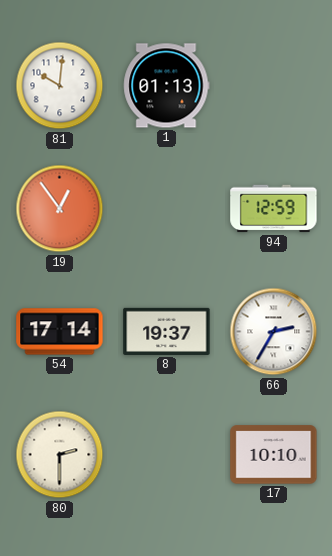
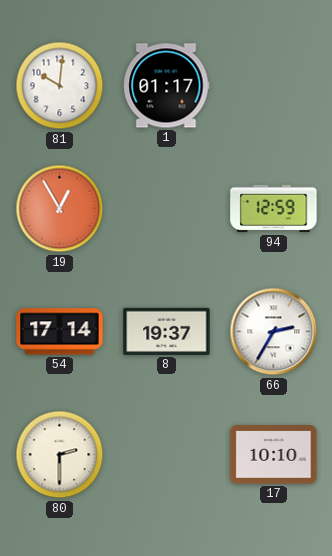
1: 01:13 -> 01:17 (167, 86)
19: 12:54 -> 12:55 (60, 209)
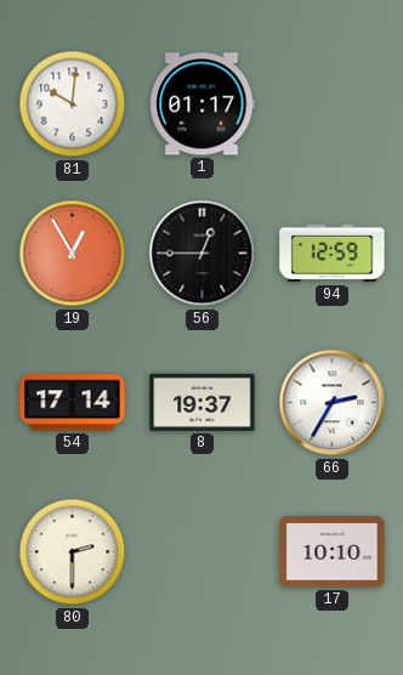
56: none -> 12:45 (203, 254)
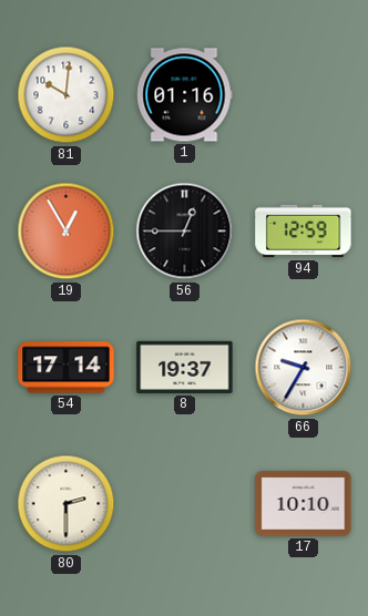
1: 01:17 -> 01:16 (185, 95)
66: 2:35 -> 9:35 (304, 368)
